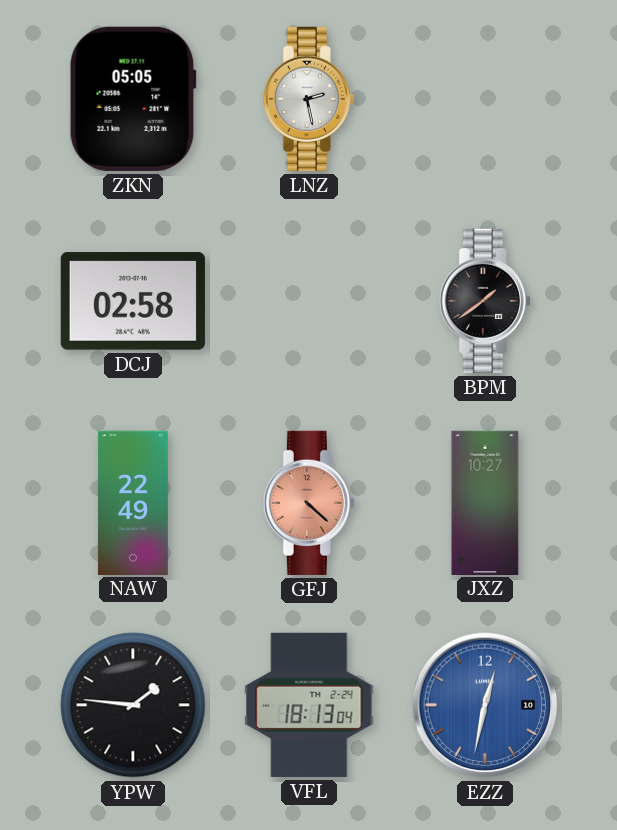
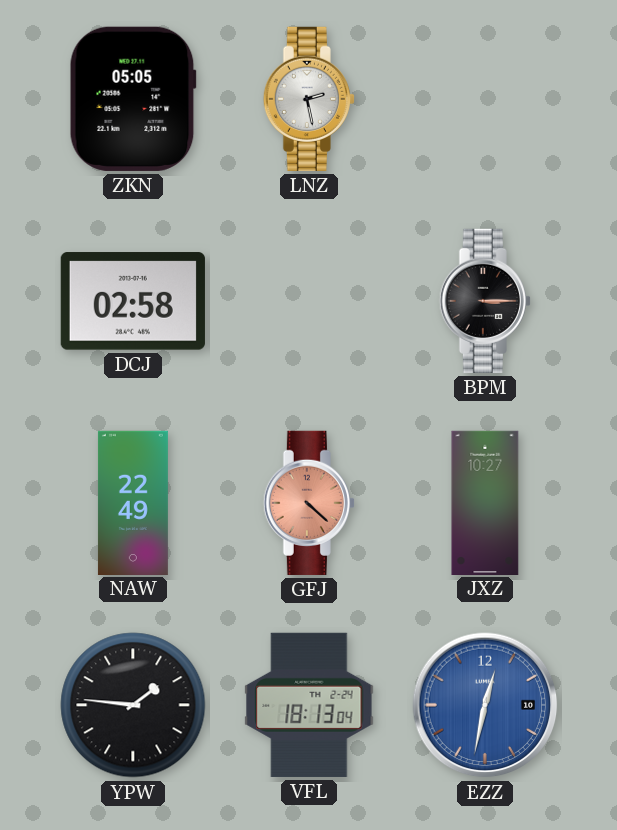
BPM: 1:39 -> 3:15 (485, 301)
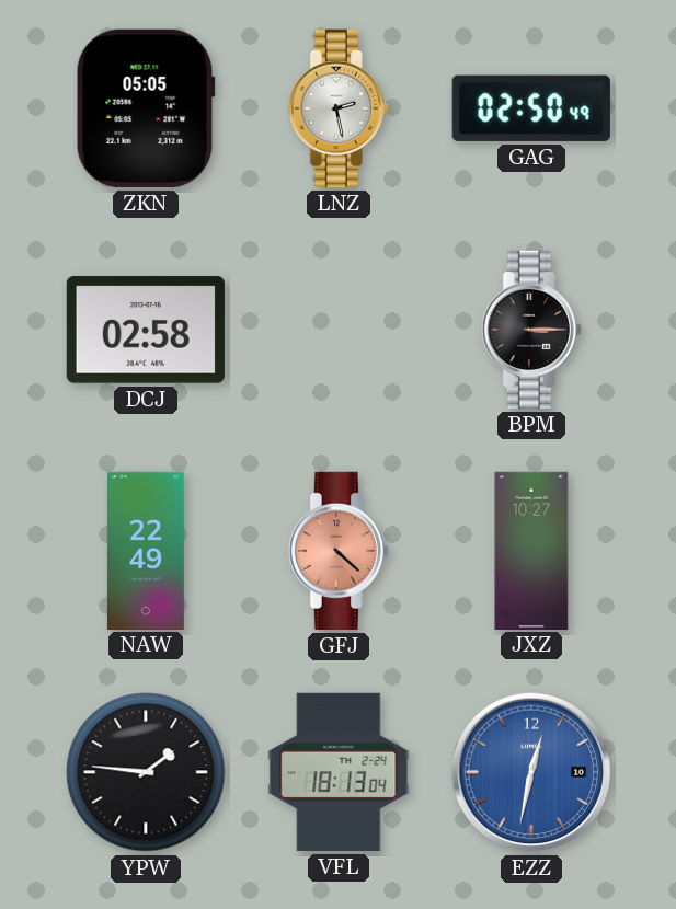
GAG: none -> 02:50 (531, 108)
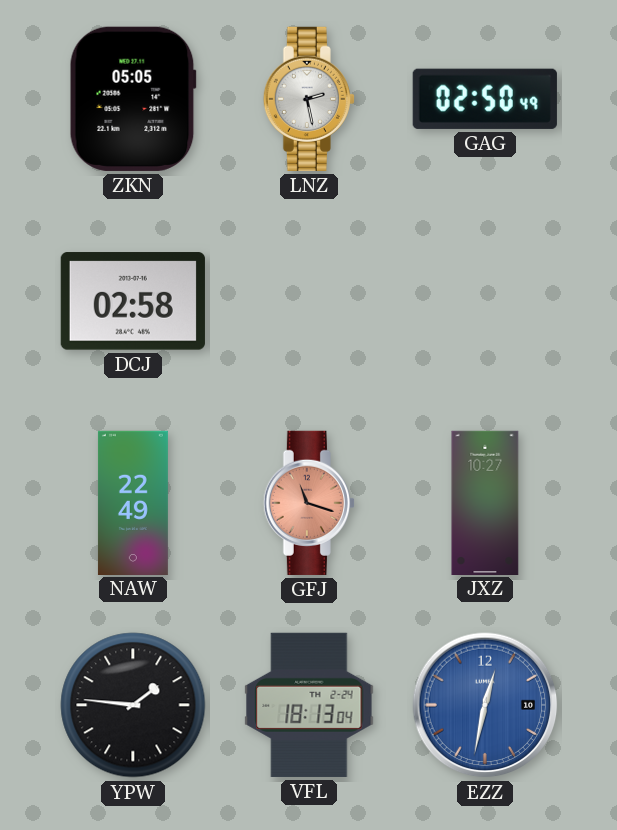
BPM: 3:15 -> none (531, 330)
GFJ: 4:22 -> 11:18 (309, 503)
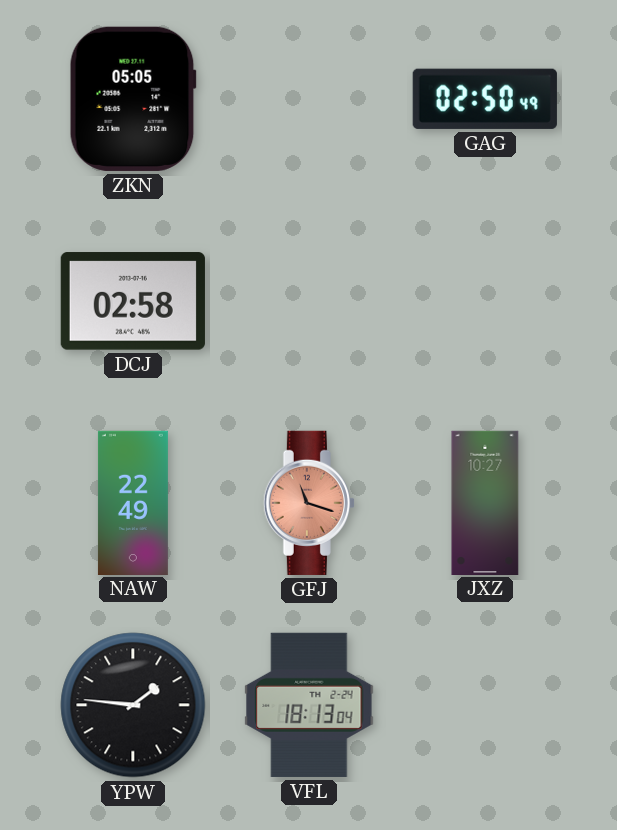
LNZ: 2:28 -> none (309, 99)
EZZ: 12:32 -> none (485, 705)
